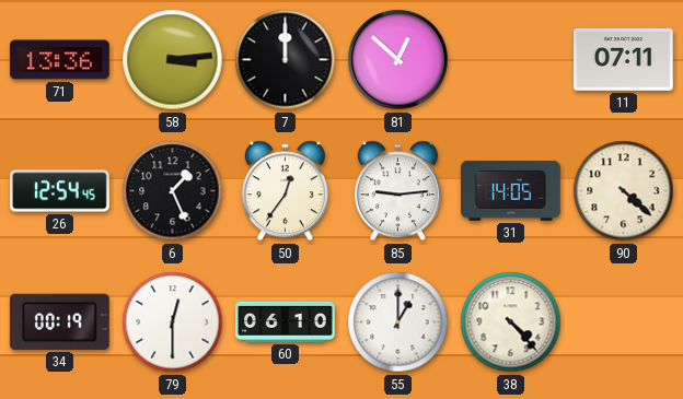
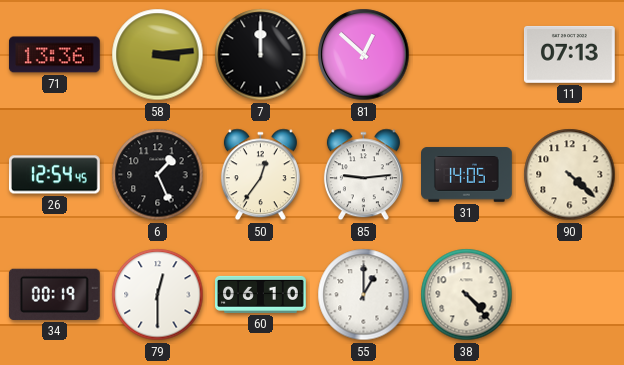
11: 07:11 -> 07:13 (569, 54)
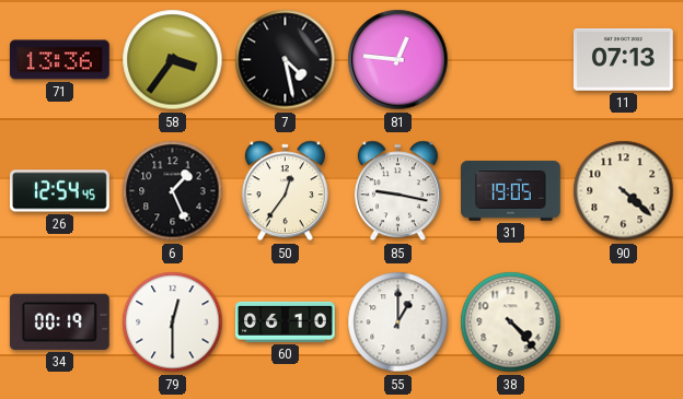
58: 3:14 -> 3:36 (173, 60)
7: 12:00 -> 4:28 (286, 60)
81: 12:52 -> 12:46 (398, 60)
85: 9:14 -> 9:17 (397, 191)
31: 14:05 -> 19:05 (511, 191)
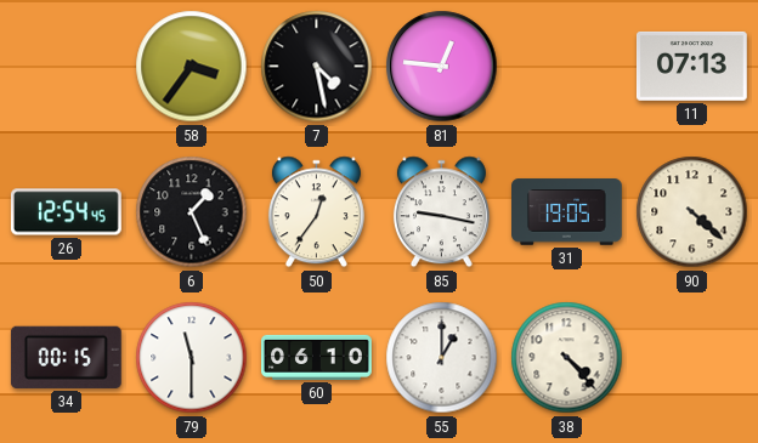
71: 13:36 -> none (59, 60)
34: 00:19 -> 00:15 (66, 357)
79: 12:30 -> 11:30 (192, 358)
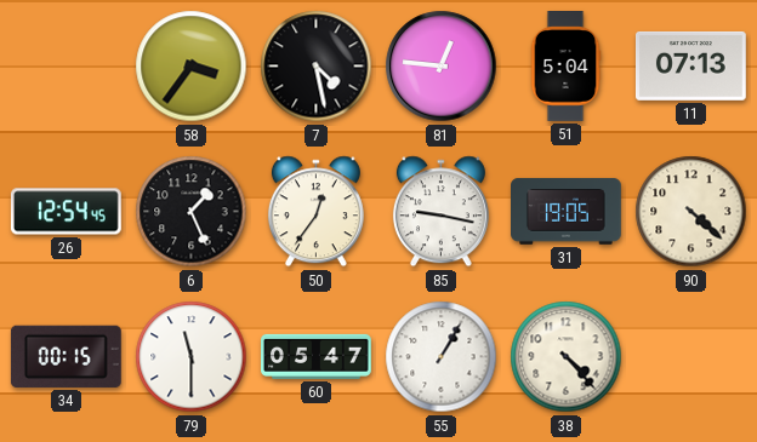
51: none -> 5:04 (565, 67)
60: 06:10 -> 05:47 (317, 356)
55: 1:00 -> 1:05 (442, 357)
